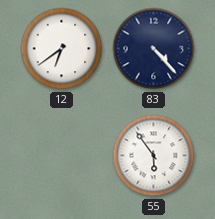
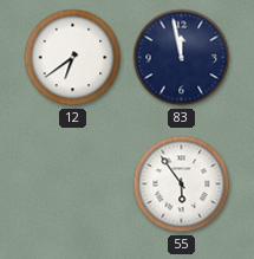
83: 4:23 -> 11:58 (182, 58)
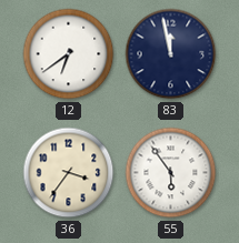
36: none -> 3:36 (69, 173)
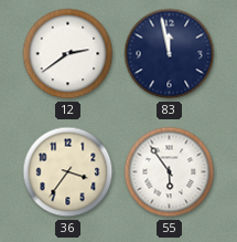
12: 6:39 -> 2:39 (68, 54)
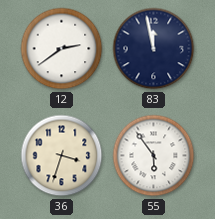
36: 3:36 -> 3:33 (62, 156)
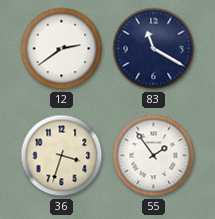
83: 11:58 -> 11:20 (154, 49)
55: 5:54 -> 1:54 (154, 156)
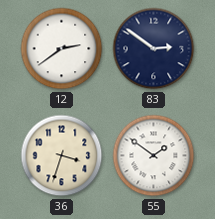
83: 11:20 -> 2:51 (154, 49)
55: 1:54 -> 1:51 (154, 156)
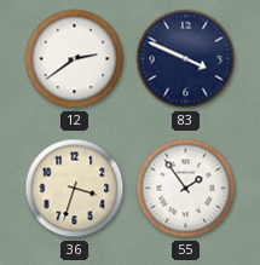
83: 2:51 -> 3:49 (186, 59)
55: 1:51 -> 1:54 (186, 189)
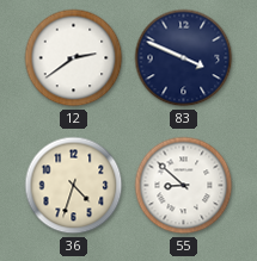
36: 3:33 -> 4:33 (74, 186)
55: 1:54 -> 8:52 (184, 186)
